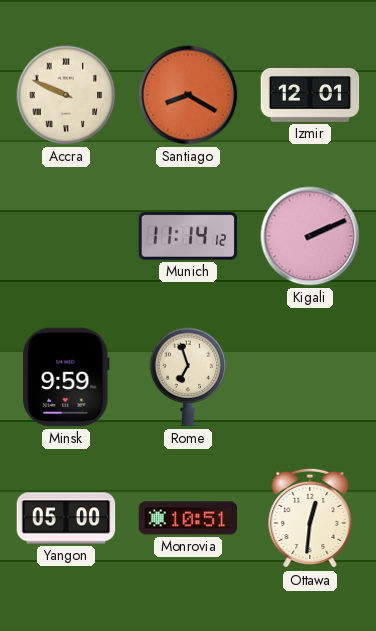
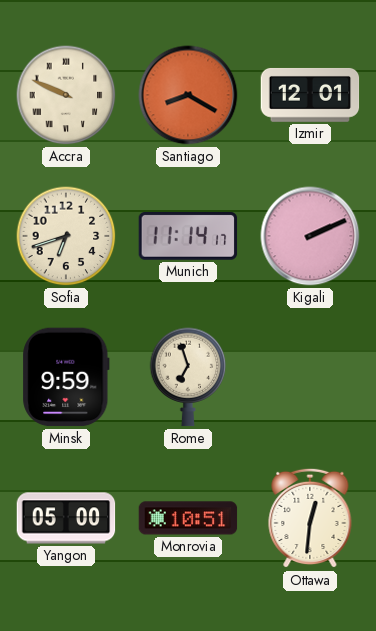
Sofia: none -> 6:42 (66, 236)
Munich: 11:14:12 -> 11:14:17 (188, 237)
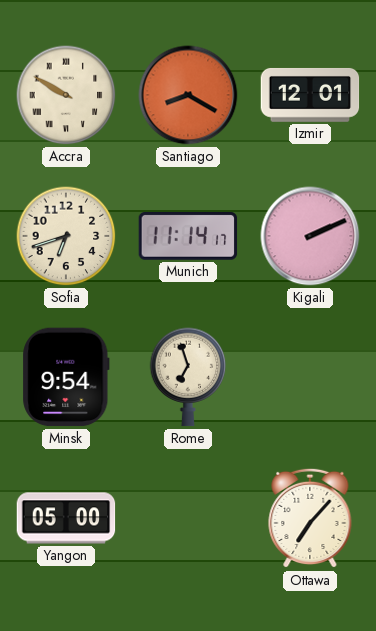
Accra: 9:49 -> 9:50 (66, 95)
Minsk: 9:59 -> 9:54 (66, 377)
Monrovia: 10:51 -> none (188, 518)
Ottawa: 12:31 -> 7:07 (310, 518)
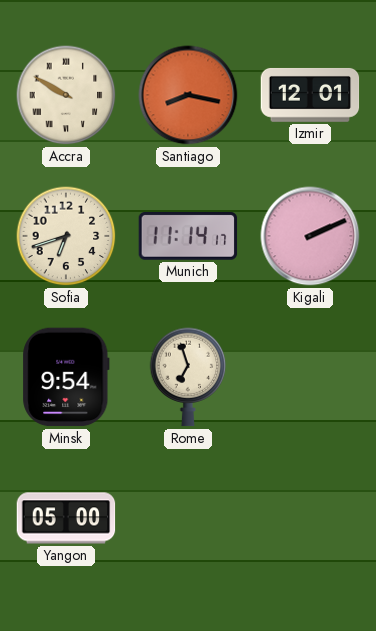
Santiago: 8:20 -> 8:17 (188, 95)
Ottawa: 7:07 -> none (310, 518)
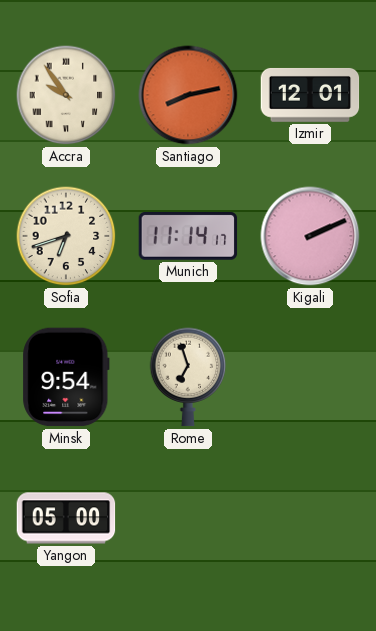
Accra: 9:50 -> 9:54 (66, 95)
Santiago: 8:17 -> 8:13 (188, 95)
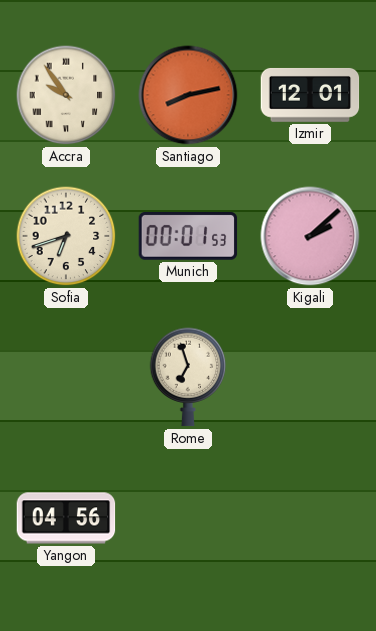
Munich: 11:14 -> 00:01 (188, 237)
Kigali: 2:11 -> 2:08 (310, 236)
Minsk: 9:54 -> none (66, 377)
Yangon: 05:00 -> 04:56 (66, 518)
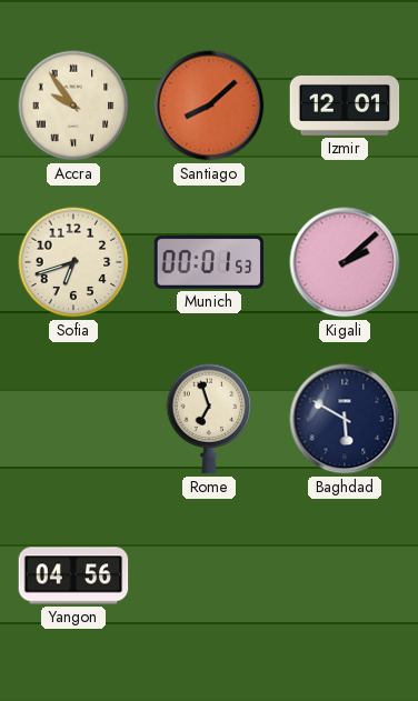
Santiago: 8:13 -> 8:08 (209, 106)
Baghdad: none -> 5:50 (345, 419)
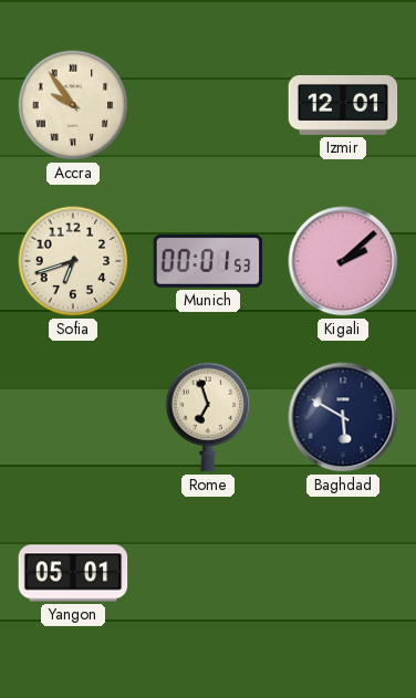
Santiago: 8:08 -> none (209, 106)
Yangon: 04:56 -> 05:01 (73, 573)
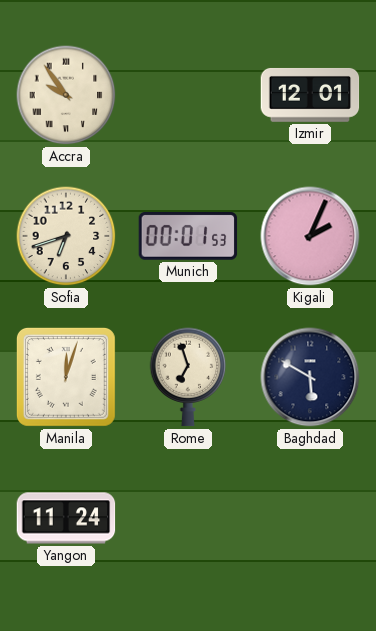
Kigali: 2:08 -> 2:04 (310, 236)
Manila: none -> 12:03 (66, 377)
Yangon: 05:01 -> 11:24 (66, 518)
